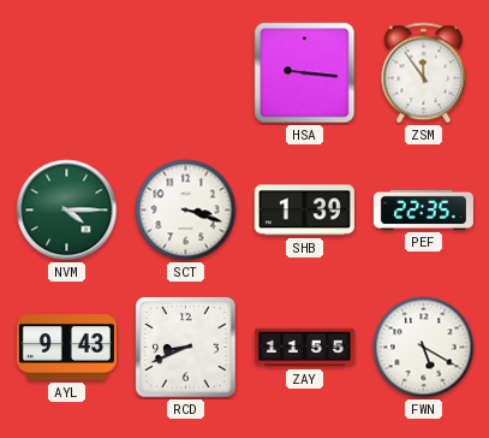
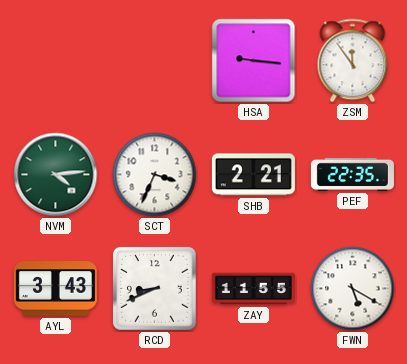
NVM: 4:15 -> 4:14 (56, 175)
SCT: 3:18 -> 3:34 (155, 175)
SHB: 1:39 -> 2:21 (253, 175)
AYL: 9:43 -> 3:43 (55, 289)
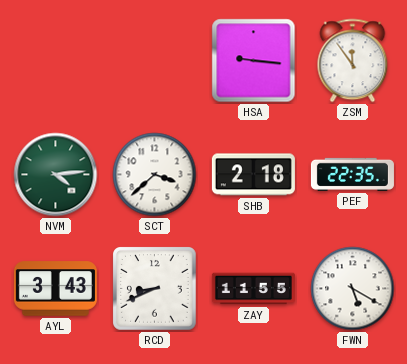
SCT: 3:34 -> 3:38 (155, 175)
SHB: 2:21 -> 2:18 (253, 175)
